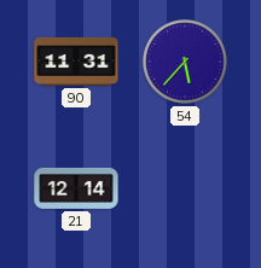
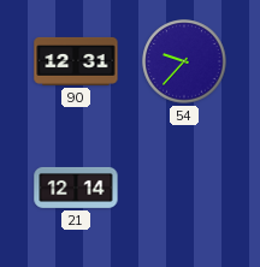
90: 11:31 -> 12:31 (76, 61)
54: 5:37 -> 9:37 (184, 61)
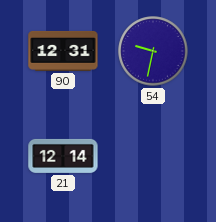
54: 9:37 -> 9:32 (153, 51)
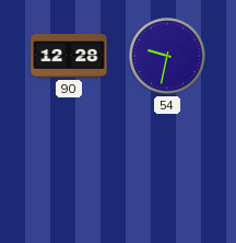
90: 12:31 -> 12:28 (69, 56)
21: 12:14 -> none (63, 156)
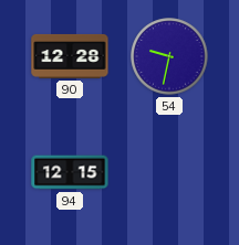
94: none -> 12:15 (70, 172)
